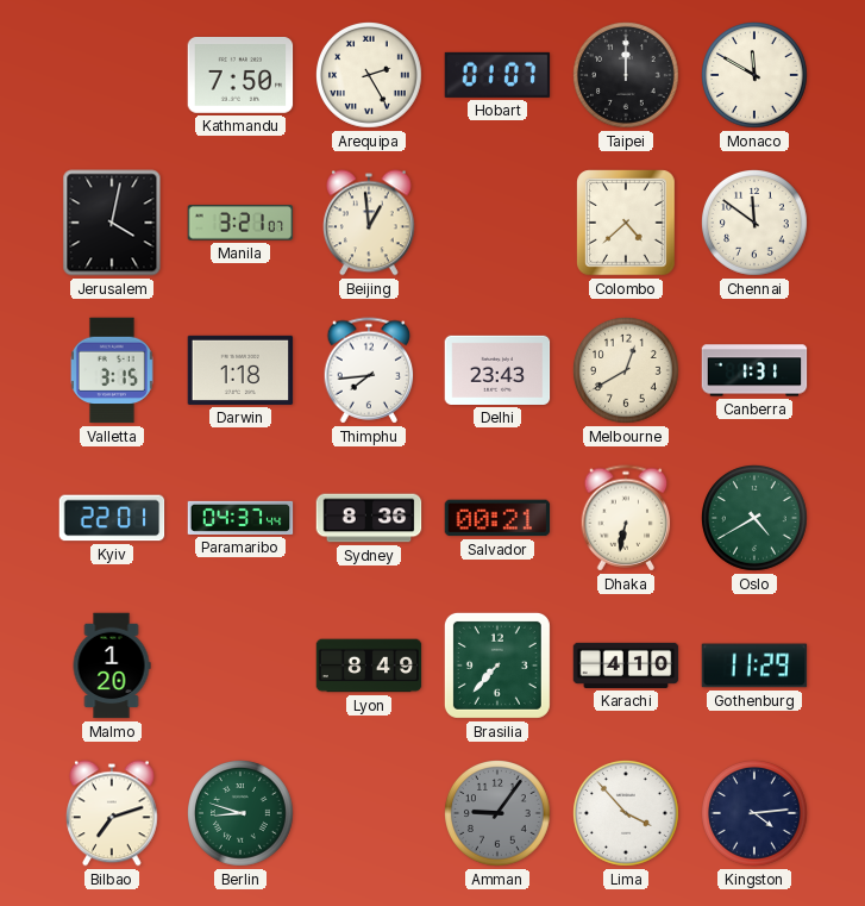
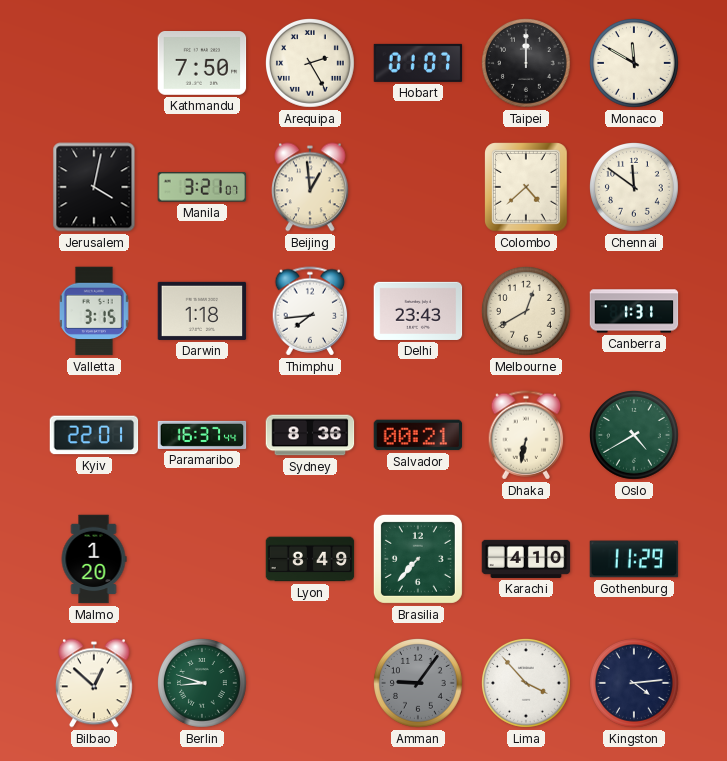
Paramaribo: 04:37 -> 16:37 (202, 435)
Bilbao: 7:12 -> 12:52 (95, 683)
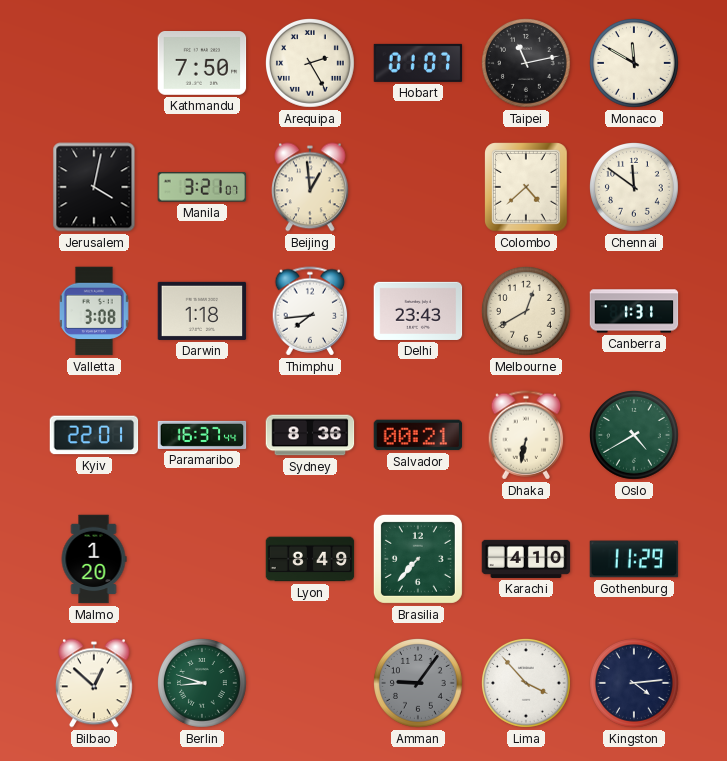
Taipei: 12:00 -> 11:13 (527, 64)
Valletta: 3:15 -> 3:08 (94, 311)
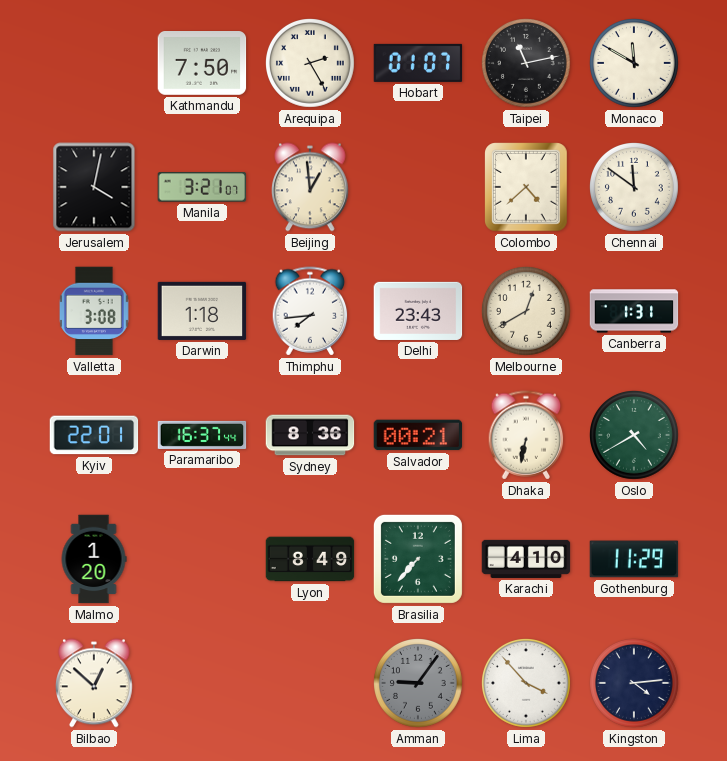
Berlin: 8:48 -> none (203, 684)
